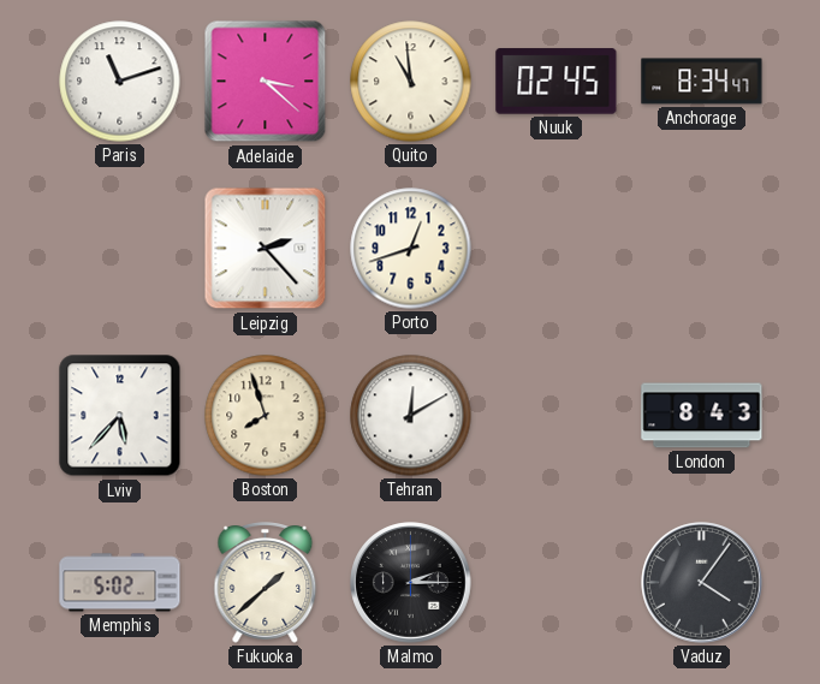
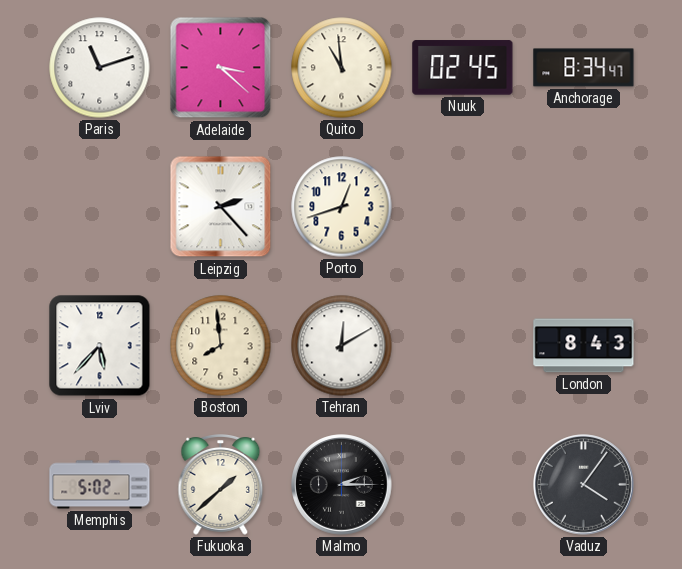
Boston: 7:57 -> 7:59 (221, 346)
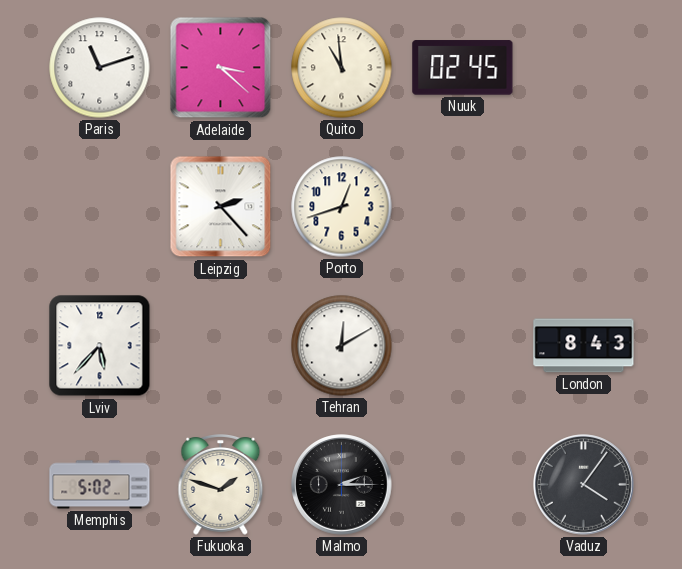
Anchorage: 8:34 -> none (584, 68)
Boston: 7:59 -> none (221, 346)
Fukuoka: 1:38 -> 1:48 (221, 485)
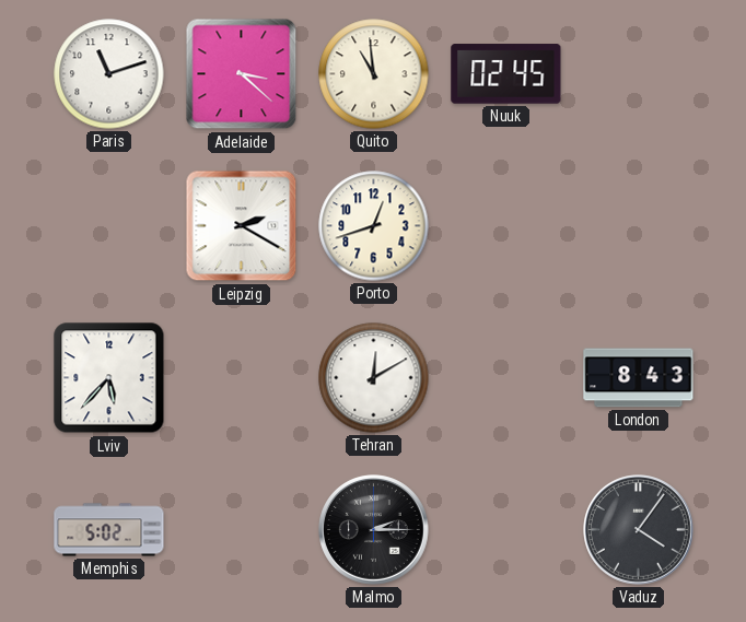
Leipzig: 2:23 -> 2:20 (242, 226)
Fukuoka: 1:48 -> none (221, 485)
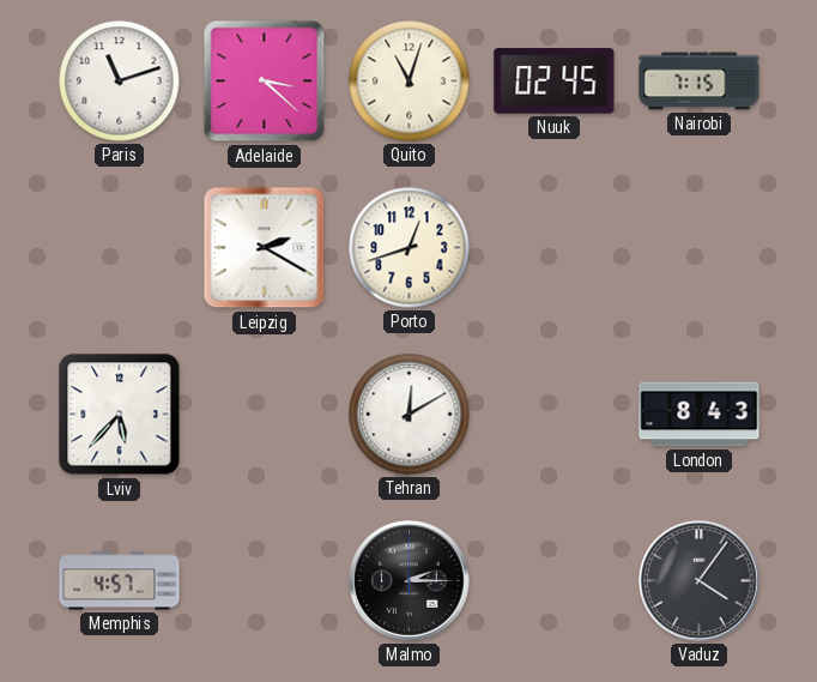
Quito: 10:59 -> 11:03 (410, 82)
Nairobi: none -> 7:15 (700, 82)
Memphis: 5:02 -> 4:57 (120, 581)
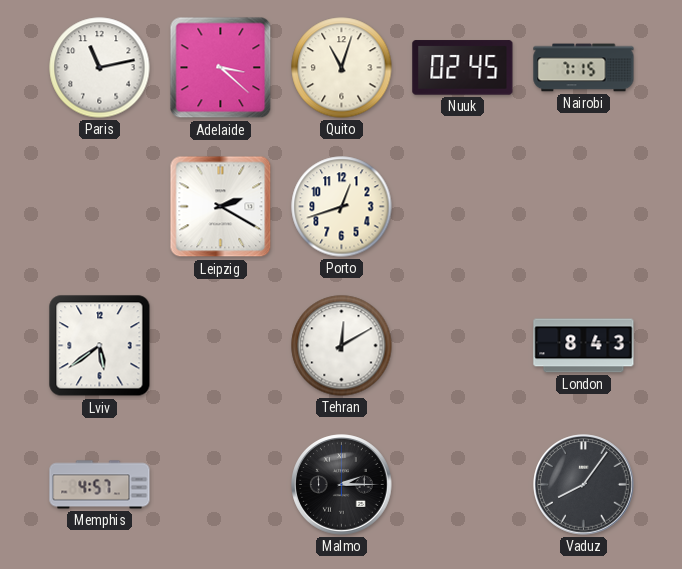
Paris: 11:12 -> 11:13 (100, 68)
Lviv: 5:37 -> 5:39 (100, 346)
Vaduz: 4:06 -> 8:06 (584, 485)
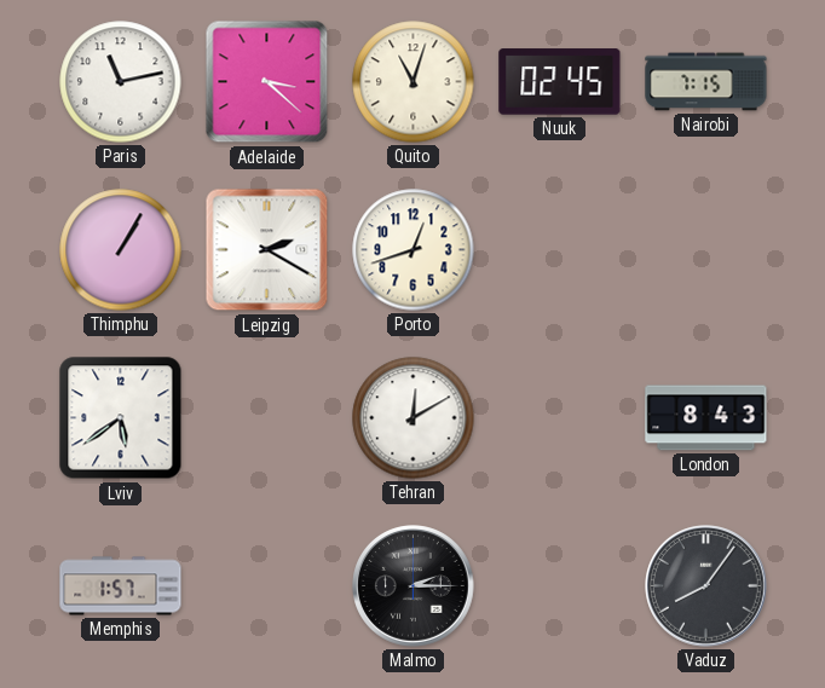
Thimphu: none -> 1:05 (121, 250)
Memphis: 4:57 -> 1:57 (121, 586)
